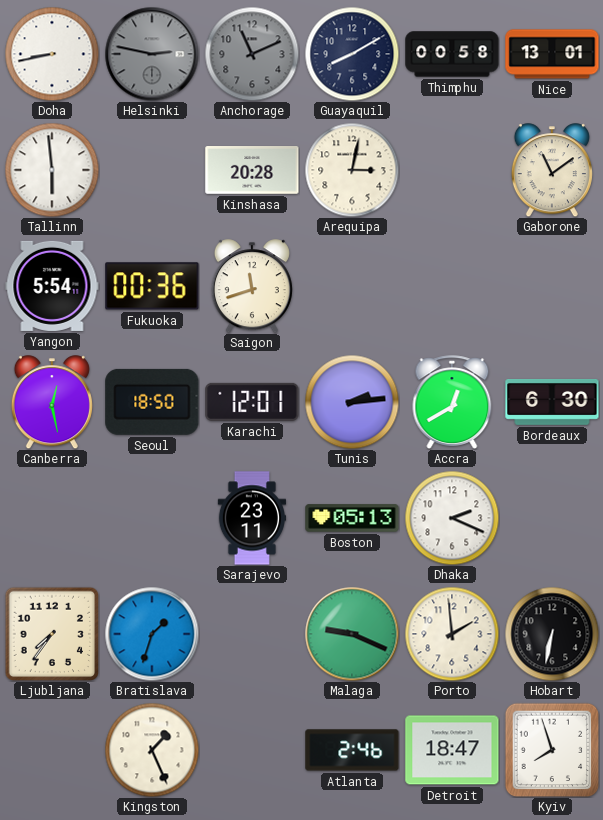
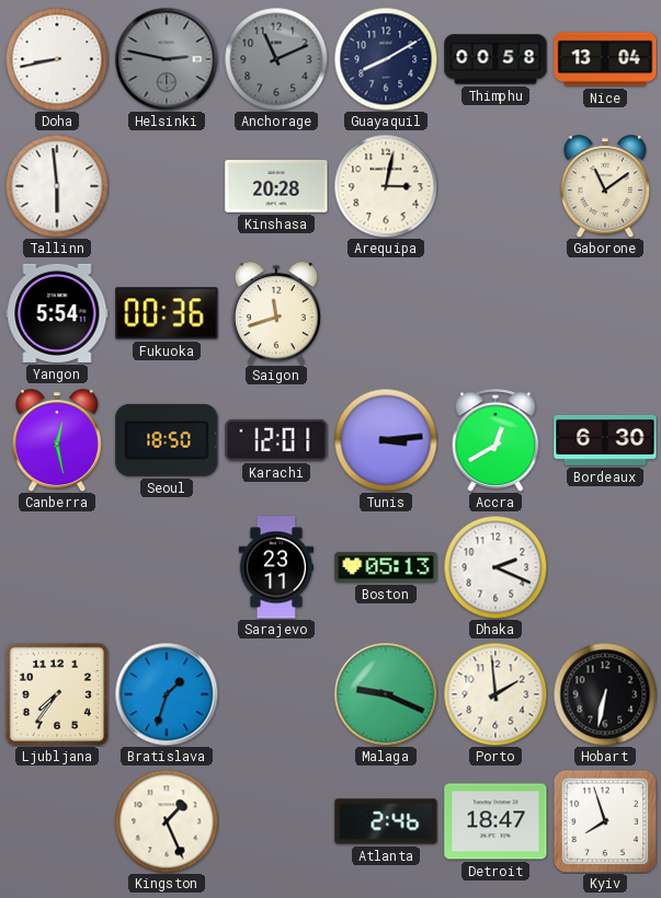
Nice: 13:01 -> 13:04 (605, 59)
Tunis: 2:14 -> 3:14 (386, 440)
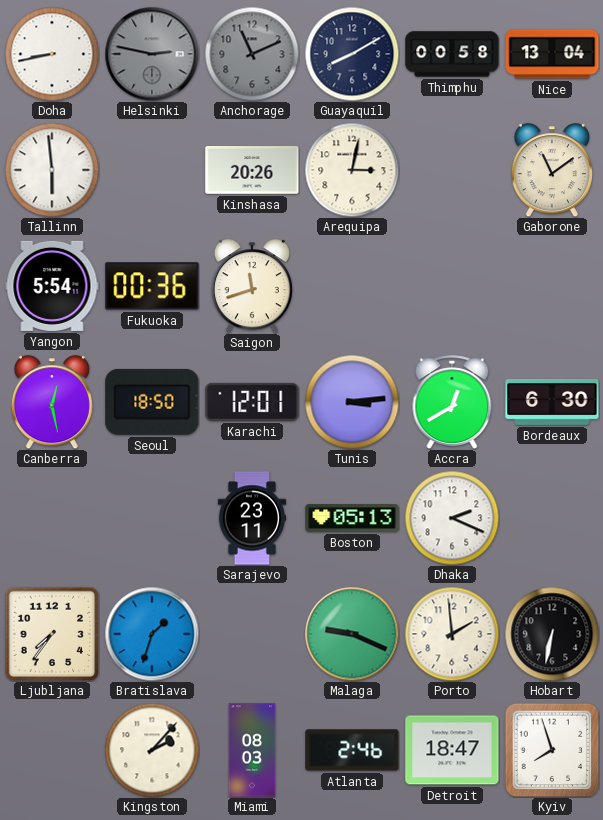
Kinshasa: 20:28 -> 20:26 (252, 171)
Kingston: 1:26 -> 2:07 (152, 750)
Miami: none -> 08:03 (252, 750)
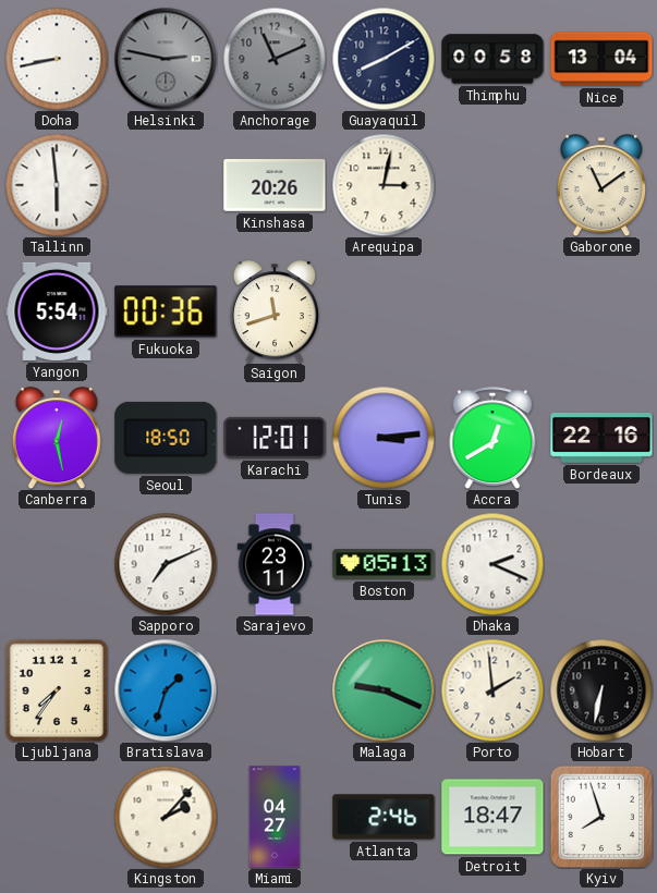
Bordeaux: 6:30 -> 22:16 (601, 439)
Sapporo: none -> 7:11 (166, 564)
Miami: 08:03 -> 04:27 (275, 817)
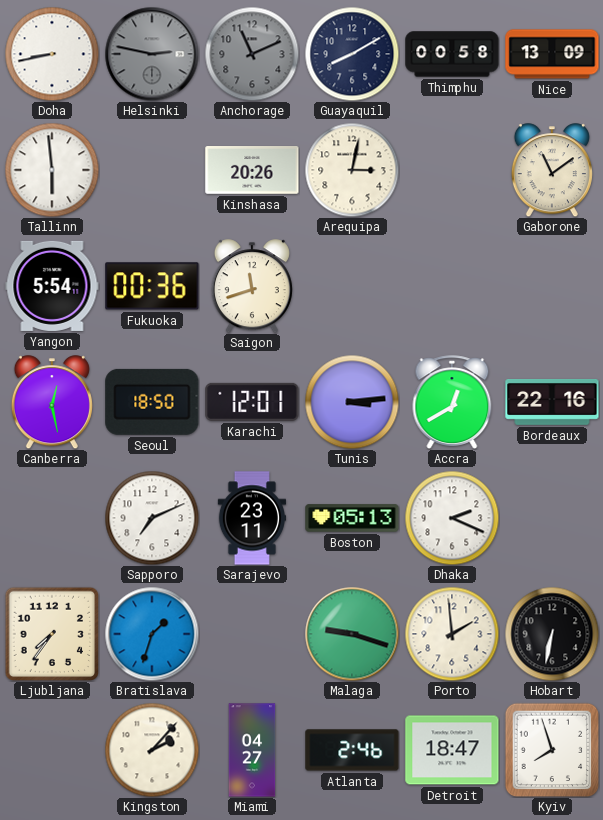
Nice: 13:04 -> 13:09 (552, 54)
Malaga: 9:19 -> 9:18 (352, 634)
